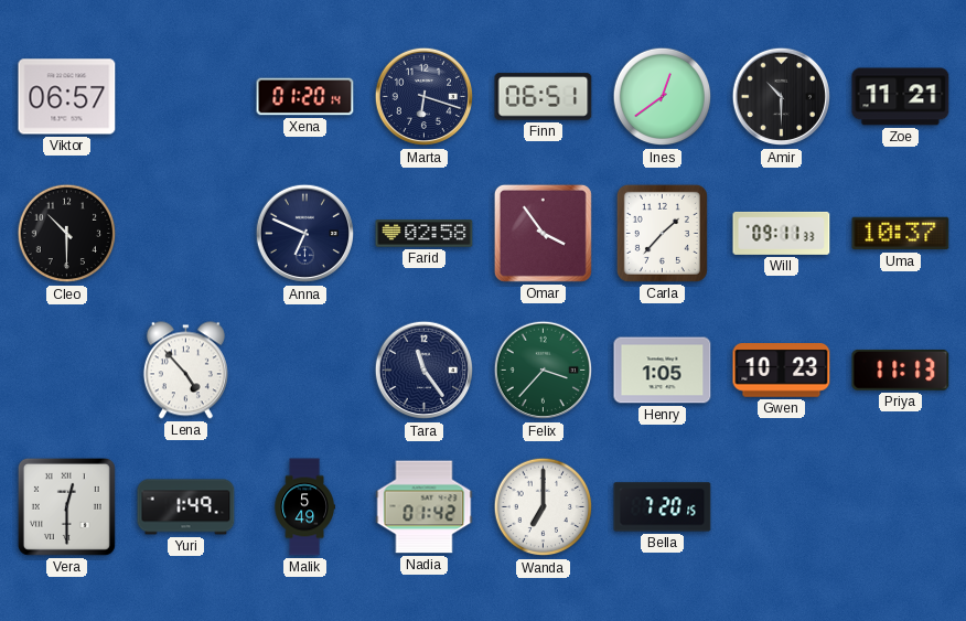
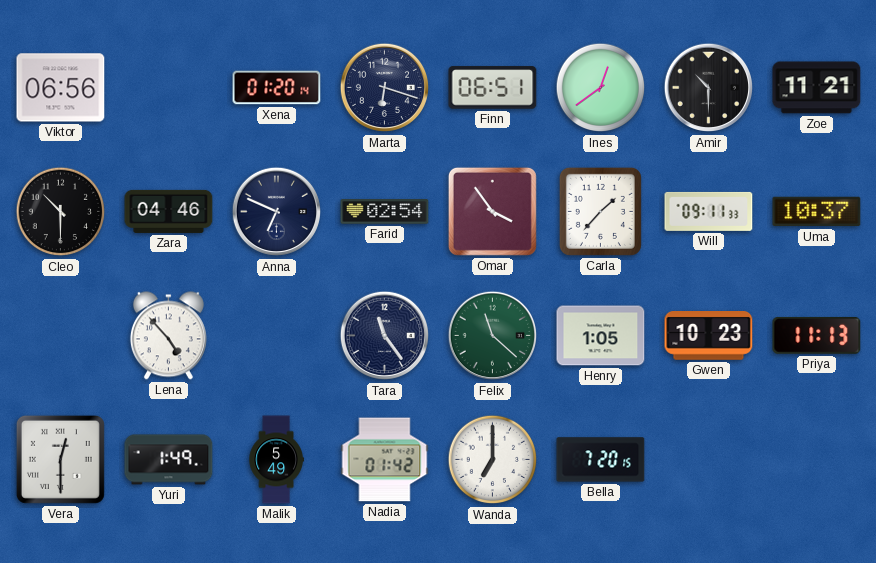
Viktor: 06:57 -> 06:56 (61, 88)
Zara: none -> 04:46 (169, 211)
Farid: 02:58 -> 02:54 (385, 212)
Felix: 3:37 -> 11:22 (493, 336)
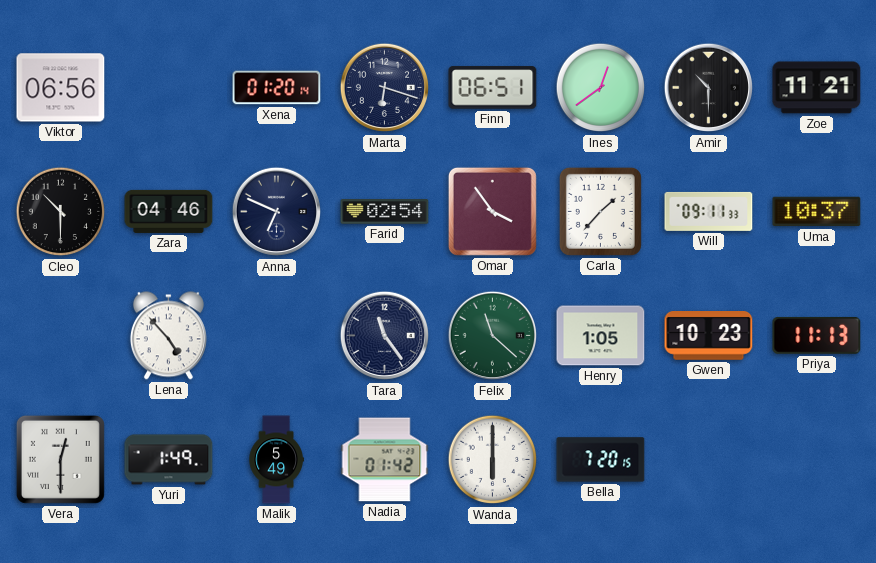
Wanda: 7:00 -> 6:00 (493, 460)
